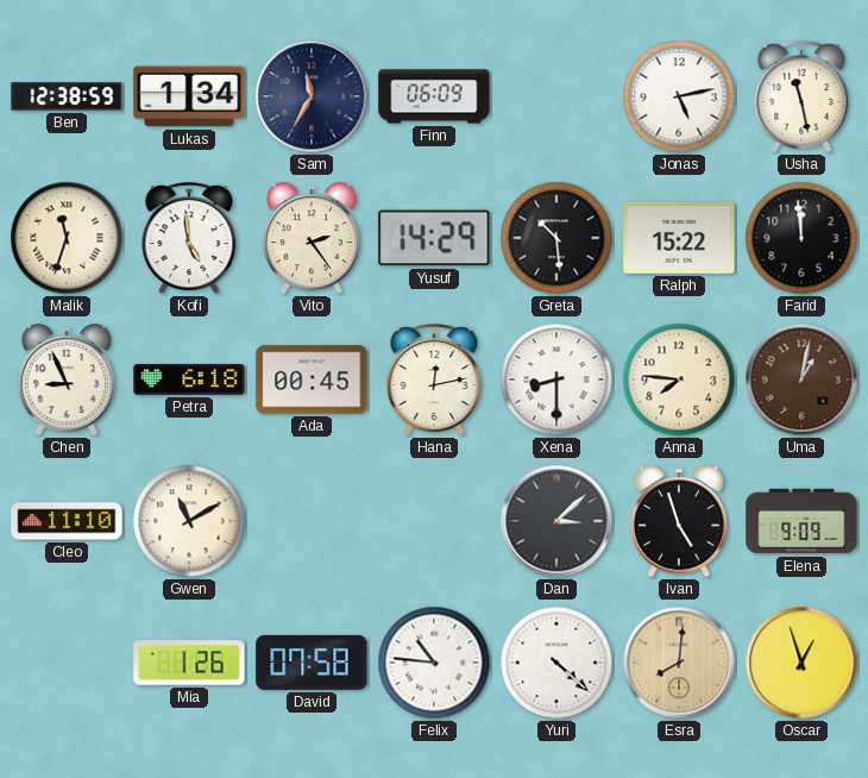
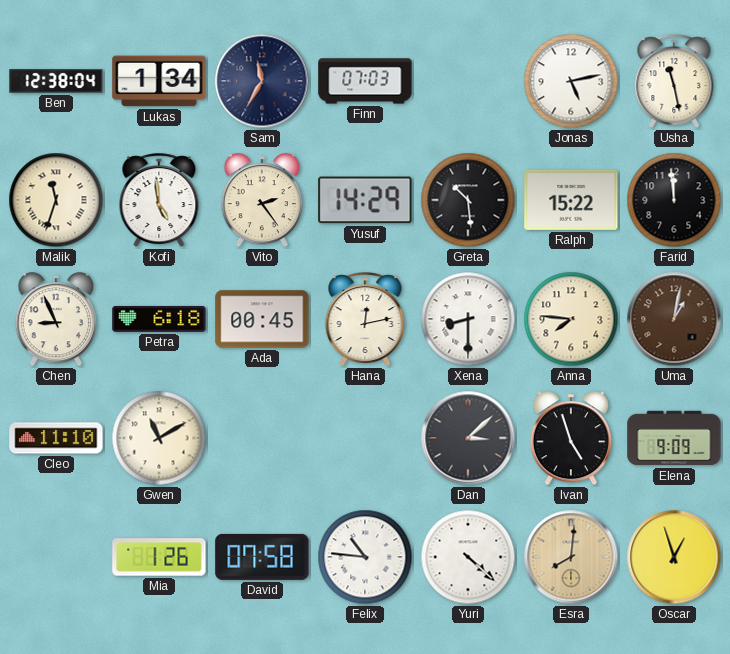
Ben: 12:38:59 -> 12:38:04 (56, 81)
Finn: 06:09 -> 07:03 (365, 81)
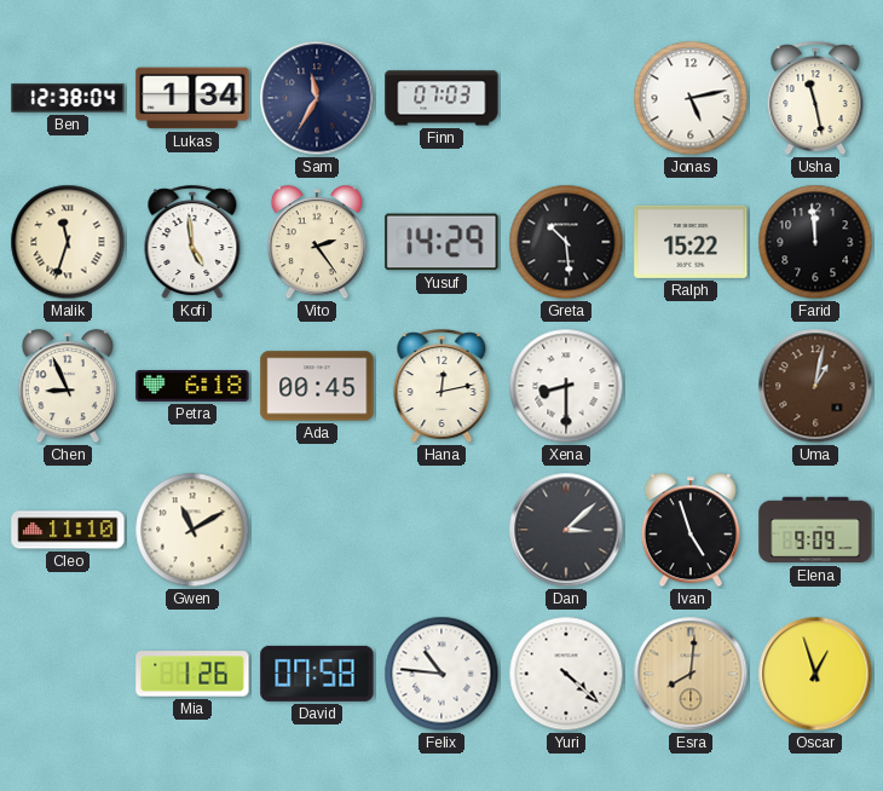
Anna: 7:46 -> none (571, 319)
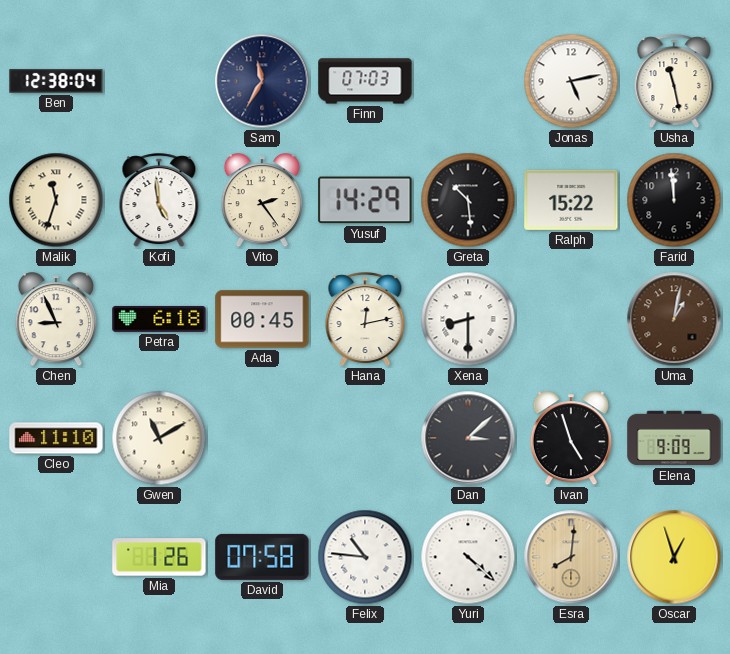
Lukas: 1:34 -> none (192, 98)
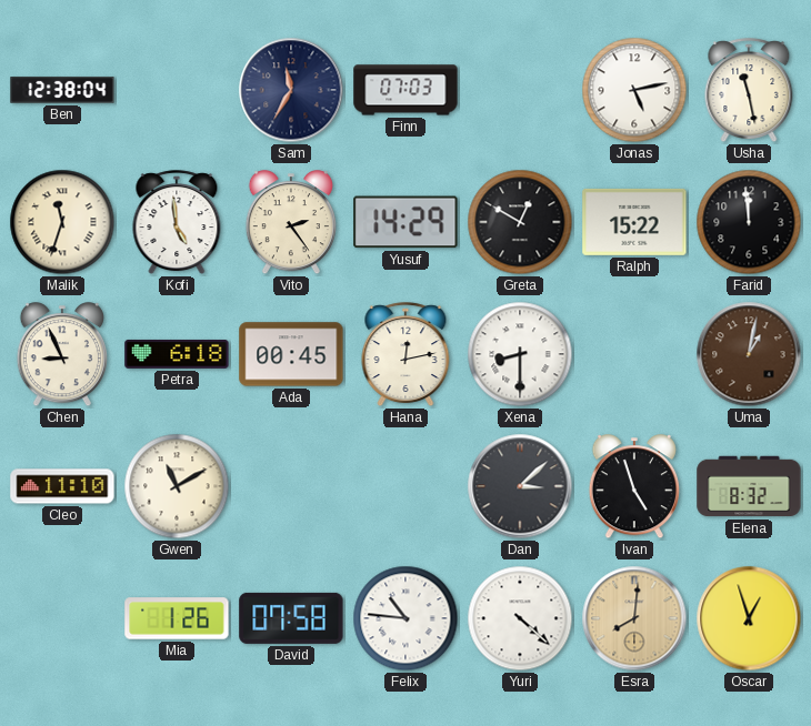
Greta: 10:29 -> 12:50 (520, 222)
Elena: 9:09 -> 8:32 (749, 486)
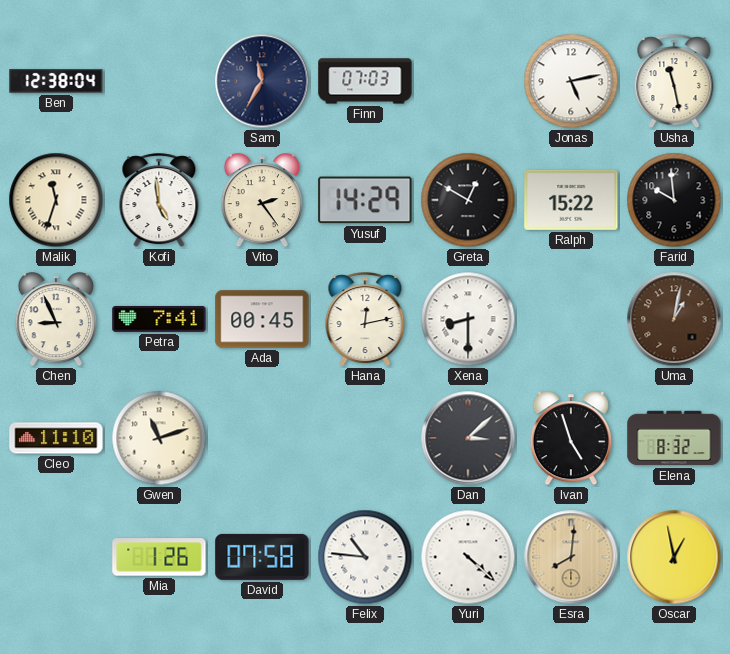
Farid: 11:59 -> 9:59 (674, 200)
Petra: 6:18 -> 7:41 (159, 319)
Gwen: 11:10 -> 11:12 (159, 438)
Oscar: 12:57 -> 12:58 (674, 557)
